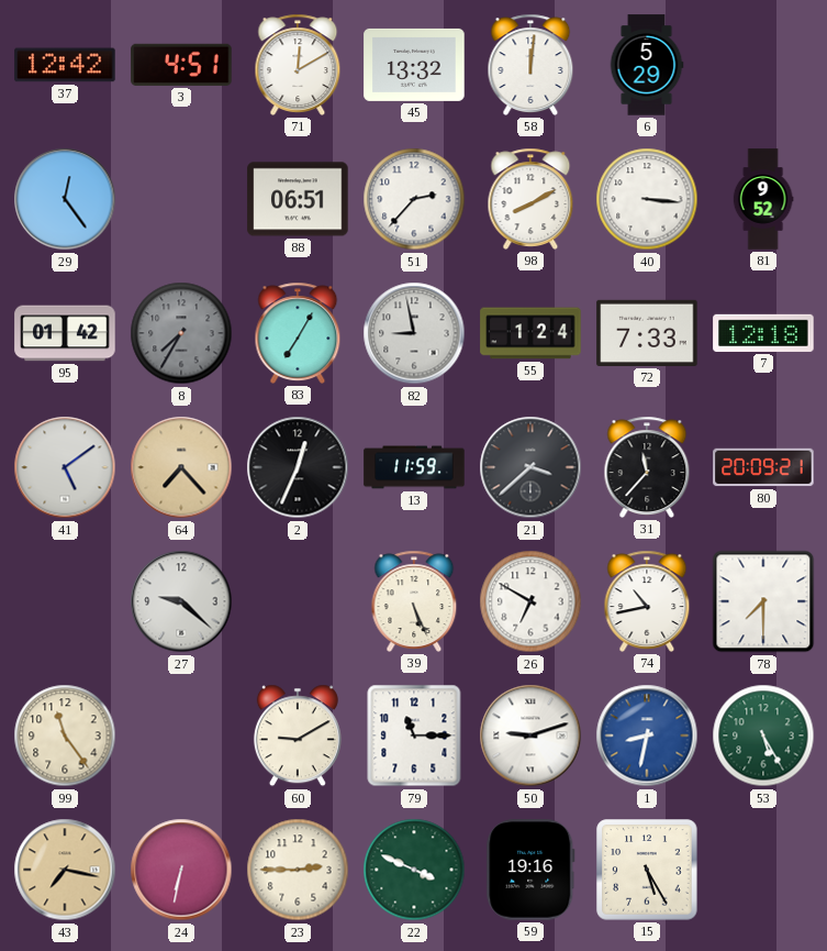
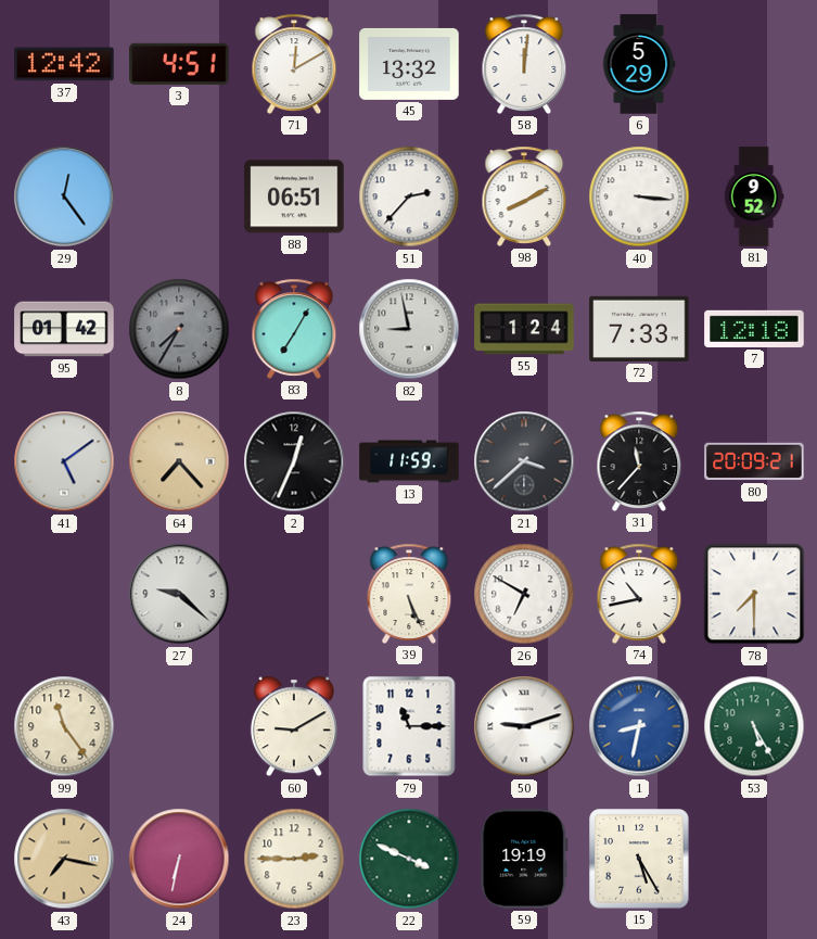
59: 19:16 -> 19:19 (524, 859)
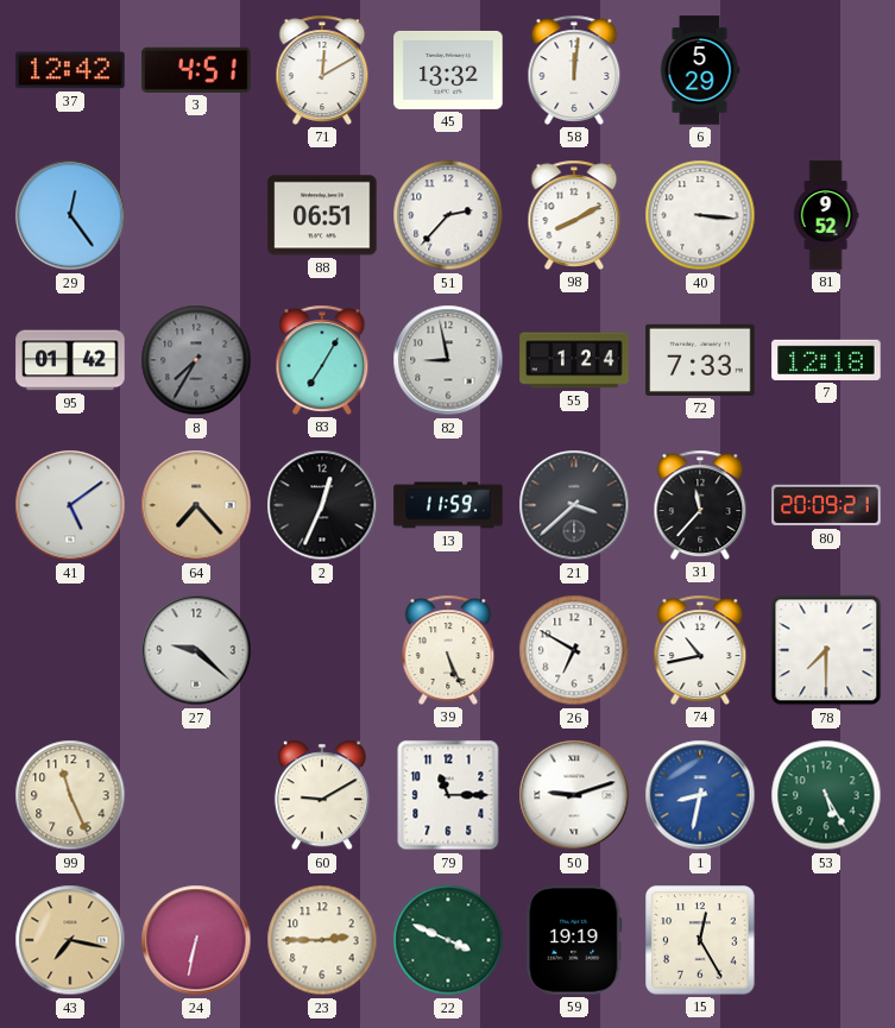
99: 11:24 -> 11:26 (70, 795)
15: 5:25 -> 12:25 (700, 940)
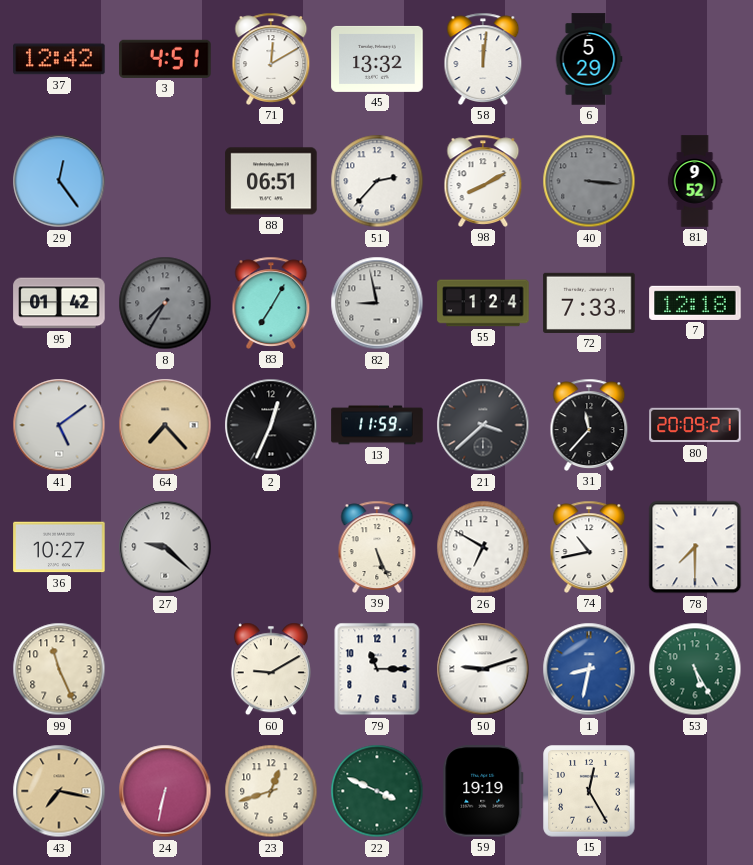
40 dial: white -> grey (589, 181)
36: none -> 10:27 (59, 547)
23: 2:45 -> 12:42 (271, 791)
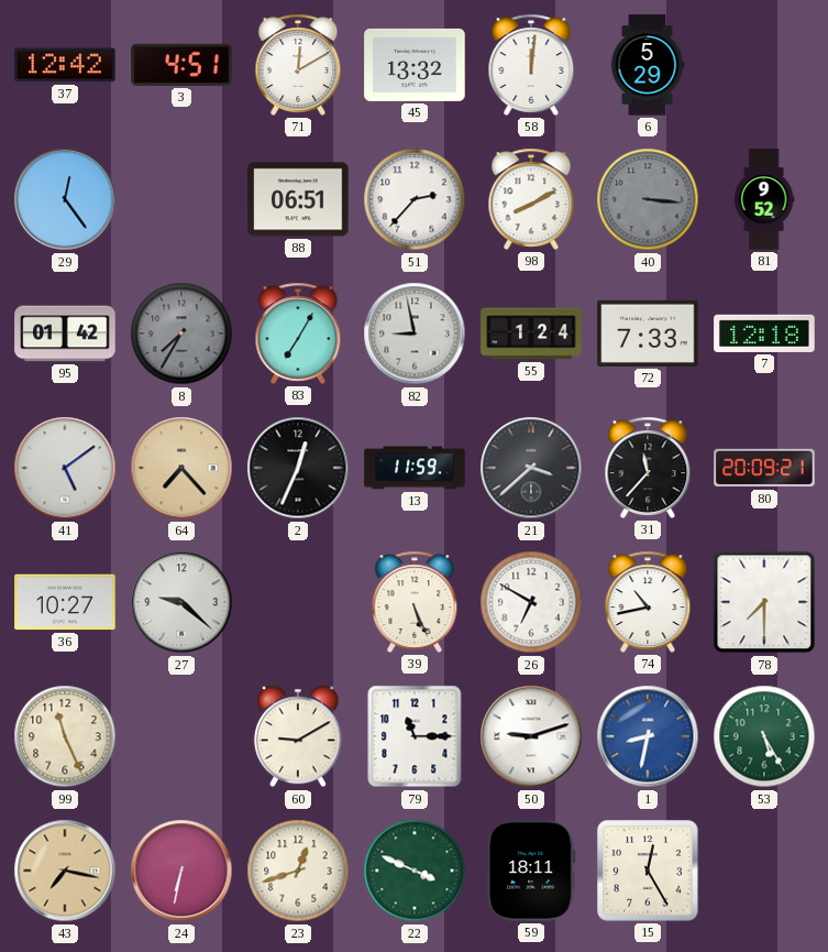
59: 19:19 -> 18:11 (531, 871)
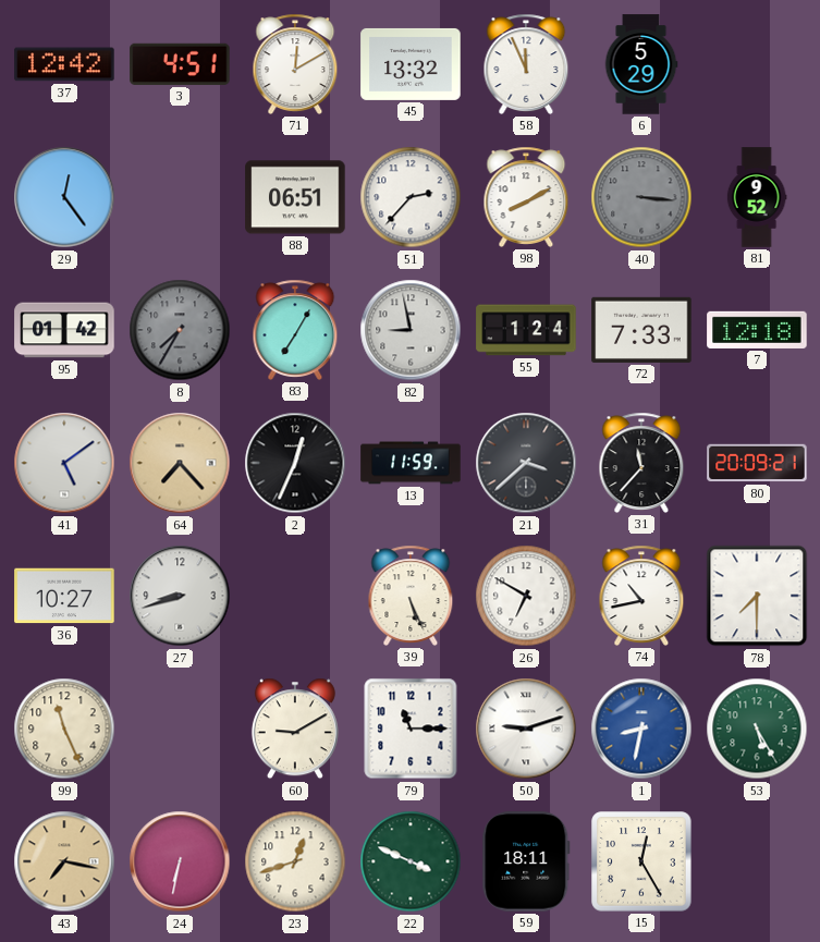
58: 12:01 -> 11:56 (526, 64)
27: 9:22 -> 8:42 (180, 596)
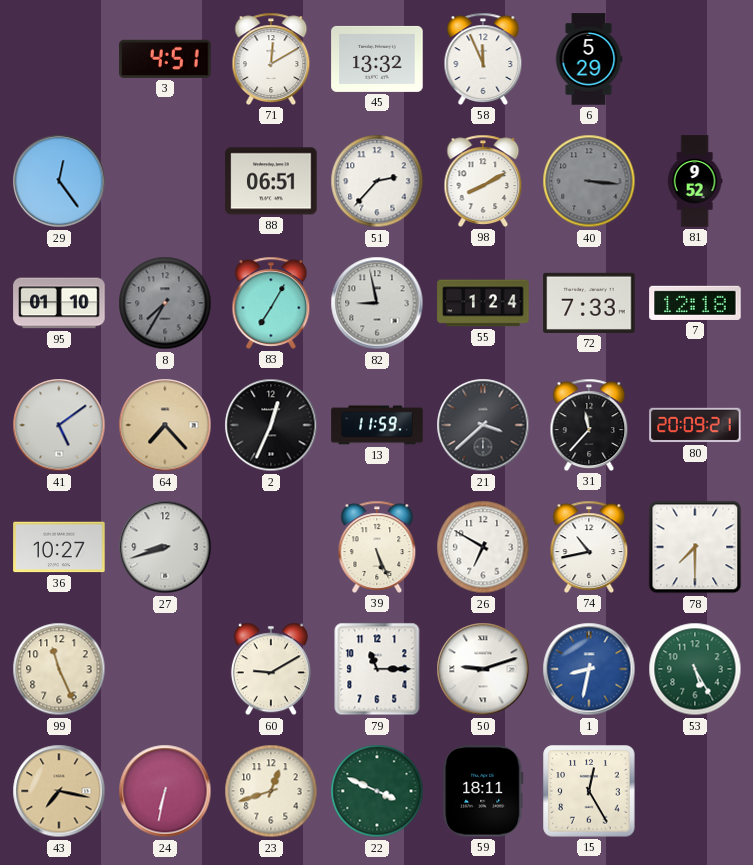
37: 12:42 -> none (64, 64)
95: 01:42 -> 01:10 (59, 303)
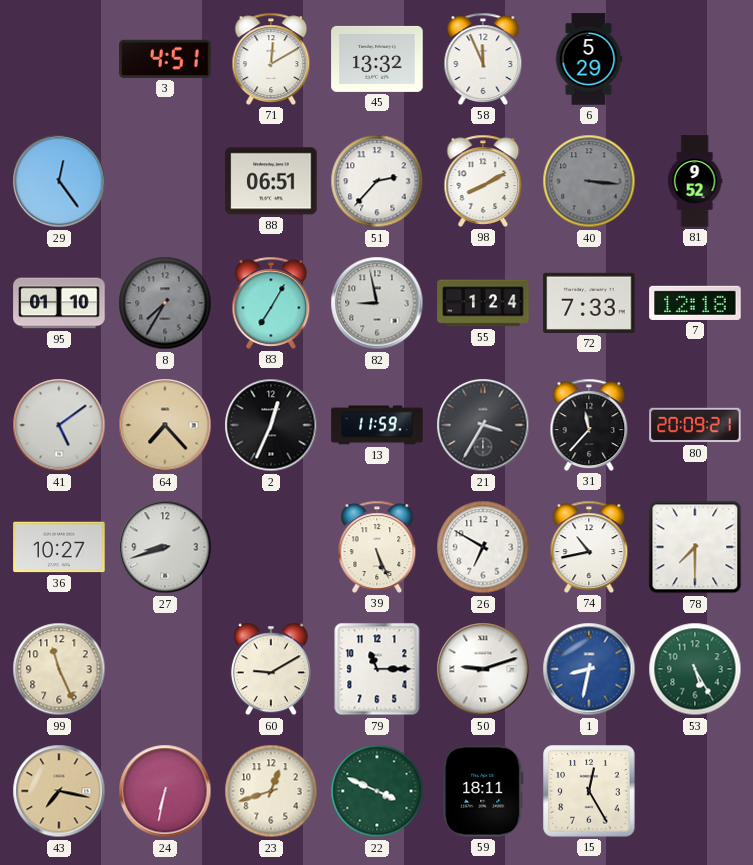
21: 3:38 -> 3:35 (483, 425)
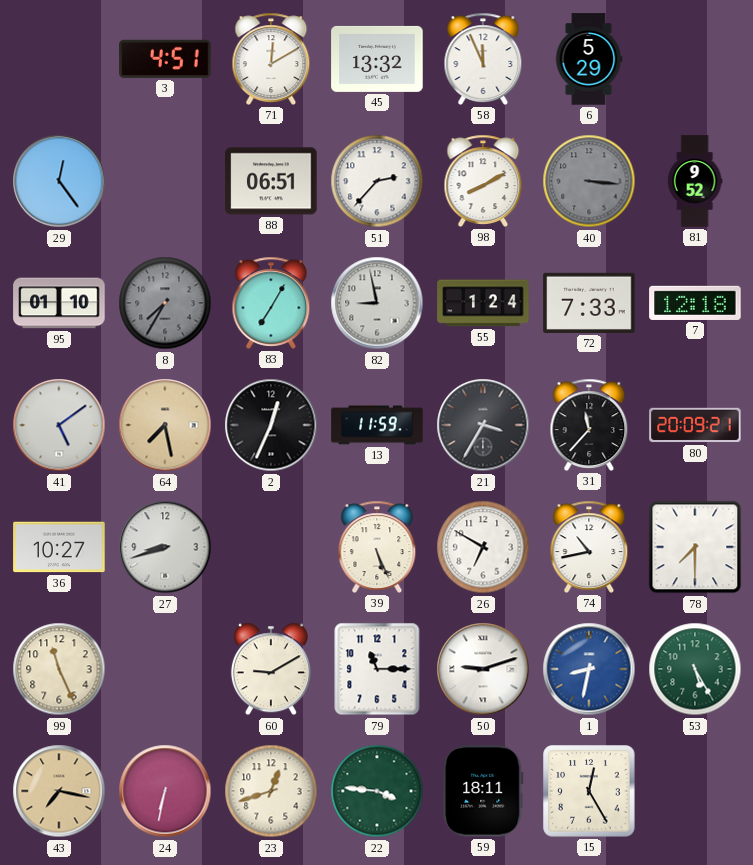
64: 7:23 -> 7:28 (165, 425)
22: 3:49 -> 3:46 (377, 791)
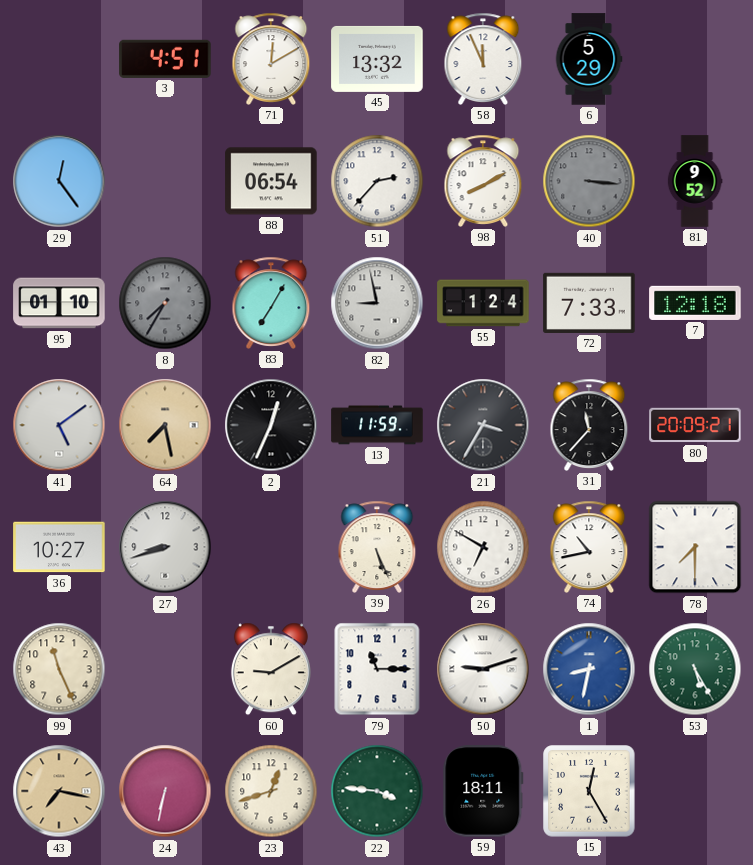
88: 06:51 -> 06:54 (271, 181)
